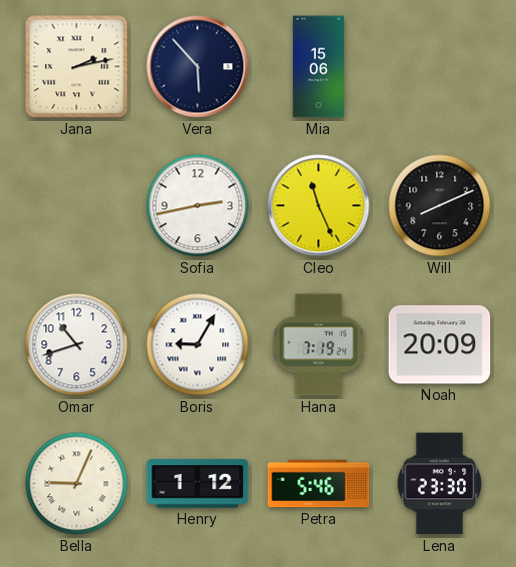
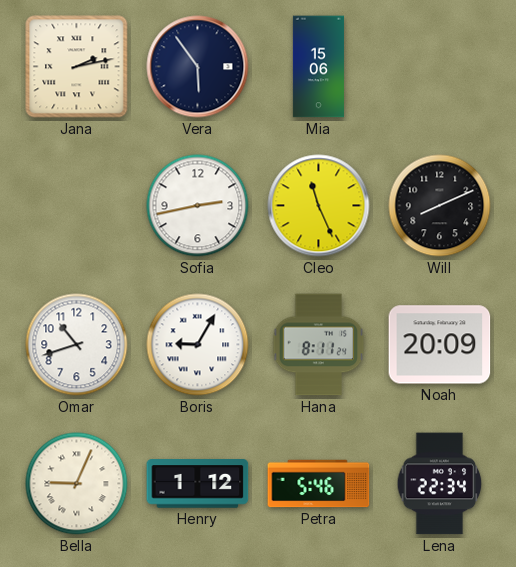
Vera: 5:53 -> 5:54 (198, 67)
Hana: 7:19 -> 8:11 (319, 345)
Lena: 23:30 -> 22:34 (440, 484)
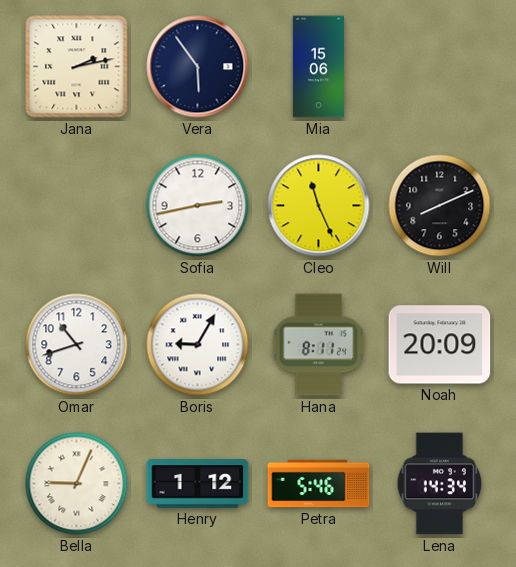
Lena: 22:34 -> 14:34 (440, 484)
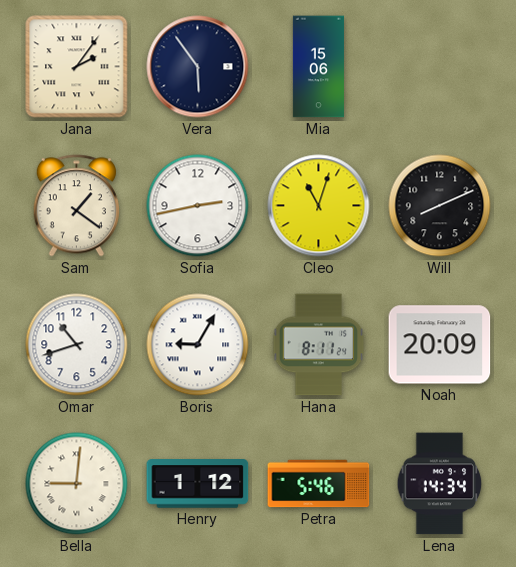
Jana: 2:13 -> 2:06 (77, 67)
Sam: none -> 1:21 (76, 206)
Cleo: 11:26 -> 11:03 (319, 206)
Bella: 9:04 -> 9:01 (77, 484)
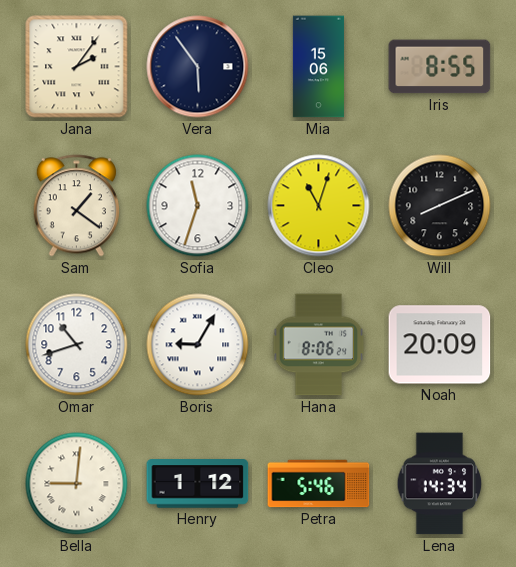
Iris: none -> 8:55 (440, 67)
Sofia: 2:43 -> 11:33 (198, 206)
Hana: 8:11 -> 8:06 (319, 345)
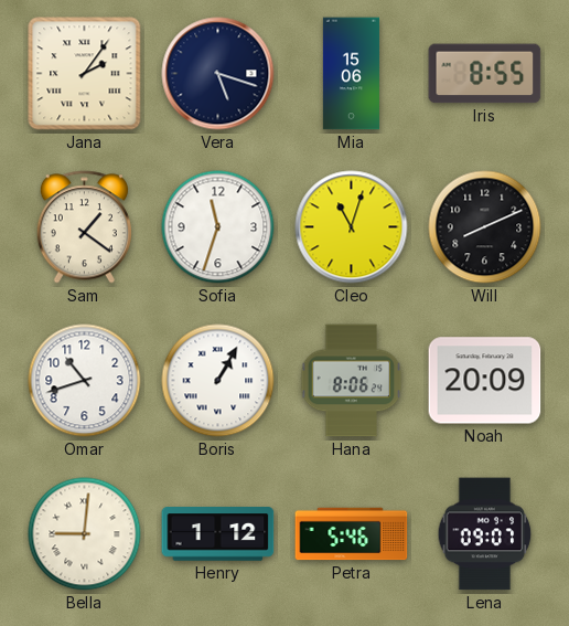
Vera: 5:54 -> 5:18 (218, 74)
Boris: 9:05 -> 1:05 (218, 381)
Lena: 14:34 -> 09:07 (485, 534)
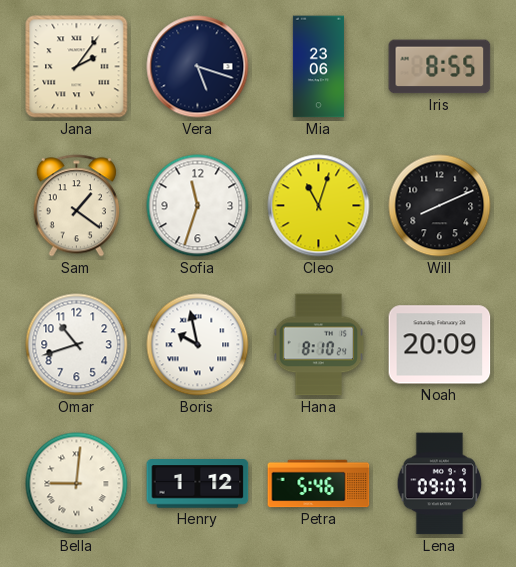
Mia: 15:06 -> 23:06 (318, 67)
Boris: 1:05 -> 9:58 (198, 345)
Hana: 8:06 -> 8:10 (319, 345)
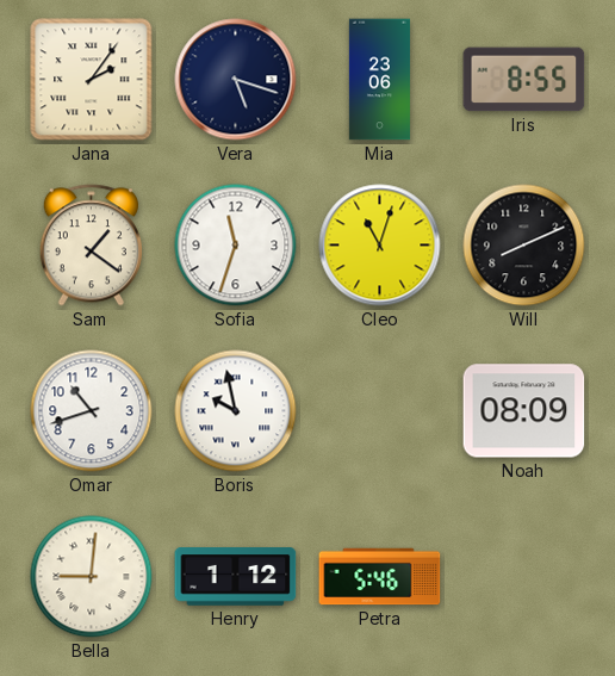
Hana: 8:10 -> none (319, 345)
Noah: 20:09 -> 08:09 (524, 411)
Lena: 09:07 -> none (440, 484)
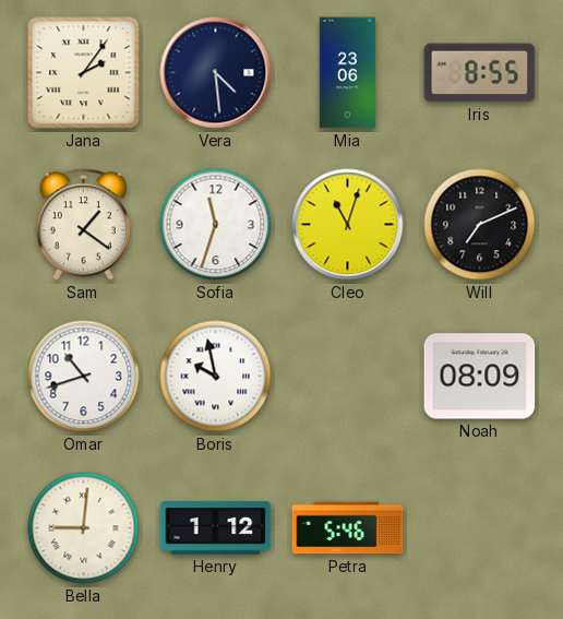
Vera: 5:18 -> 4:29 (216, 73)
Will: 8:11 -> 7:11 (480, 225)
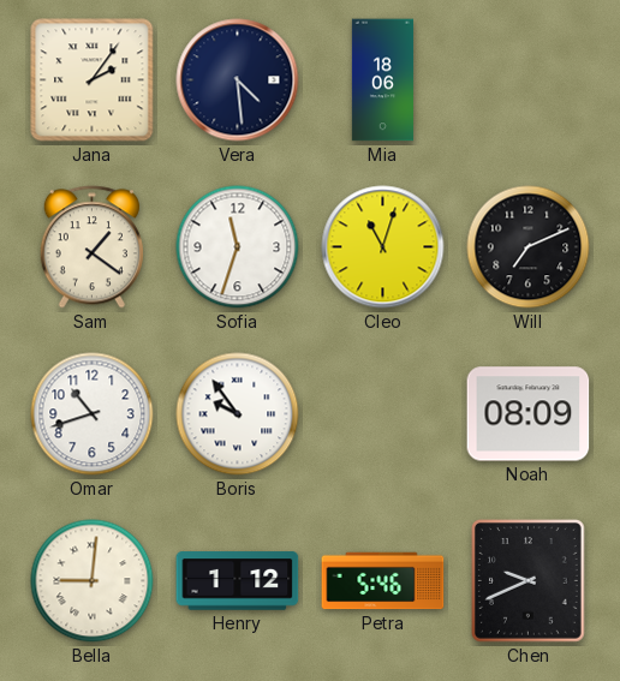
Mia: 23:06 -> 18:06 (382, 80)
Iris: 8:55 -> none (480, 73)
Boris: 9:58 -> 9:54 (238, 414)
Chen: none -> 9:41 (529, 581)
